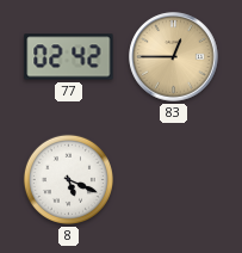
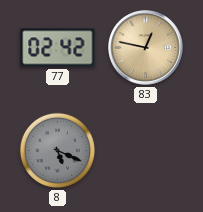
83: 12:45 -> 12:47 (146, 48)
8 dial: white -> grey (57, 150)
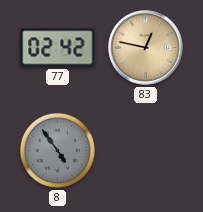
8: 5:19 -> 4:54 (57, 150)
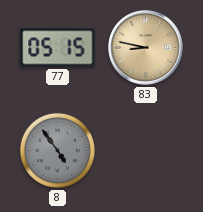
77: 02:42 -> 05:15 (58, 48)
83: 12:47 -> 8:47 (146, 48)
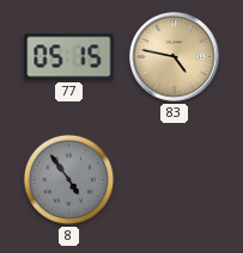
83: 8:47 -> 4:47 (175, 57)
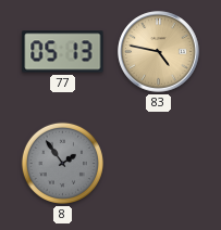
77: 05:15 -> 05:13 (63, 52)
8: 4:54 -> 1:54 (62, 163)
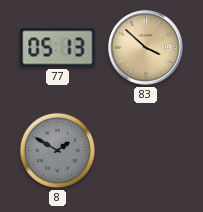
83: 4:47 -> 3:52 (146, 48)
8: 1:54 -> 1:50 (57, 150)
